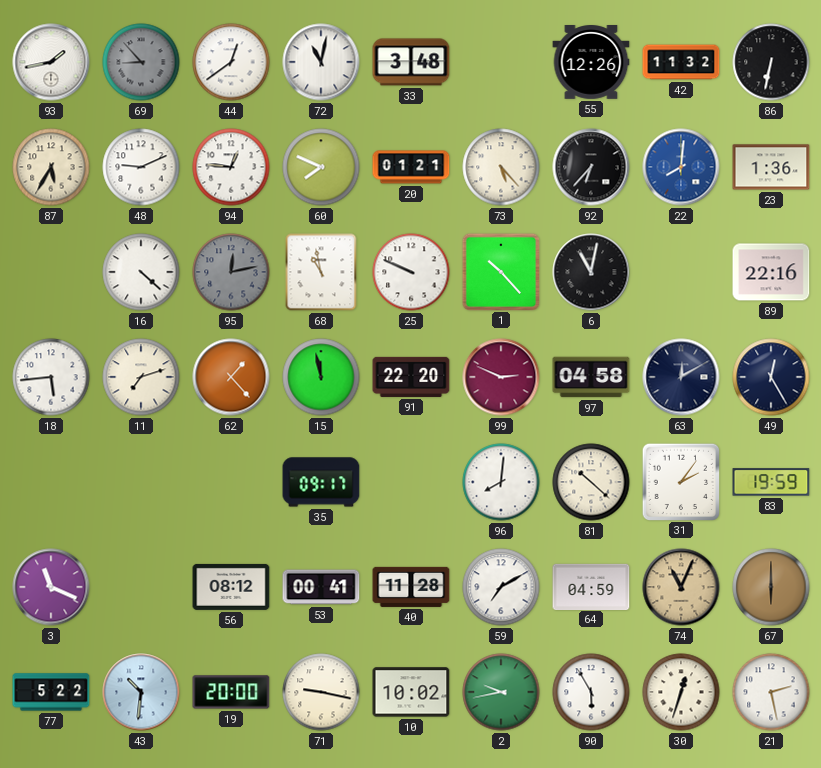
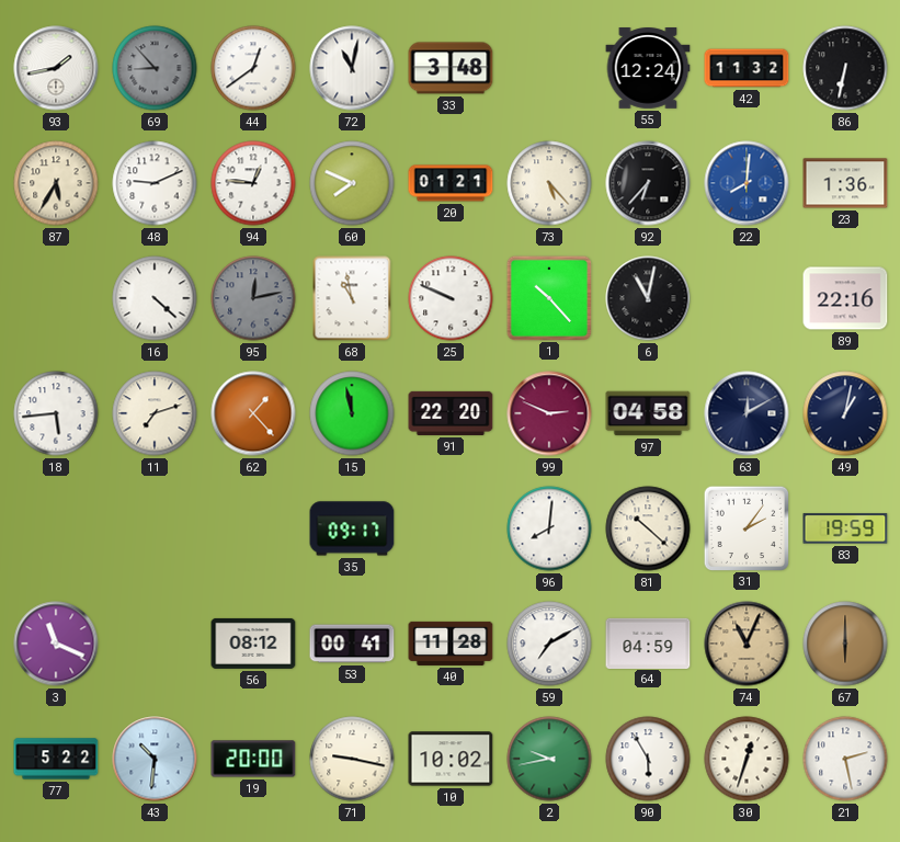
55: 12:26 -> 12:24 (648, 69)
49: 12:25 -> 1:02 (845, 413)
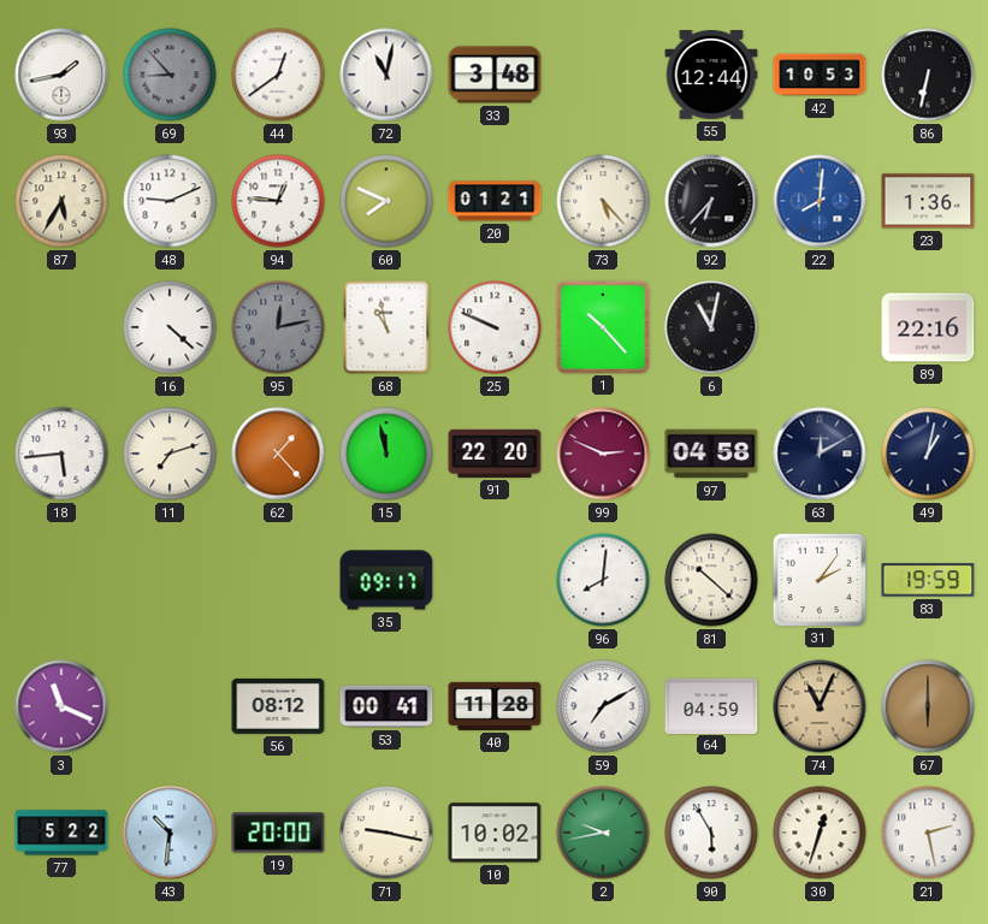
55: 12:24 -> 12:44 (711, 76)
42: 11:32 -> 10:53 (820, 75)
